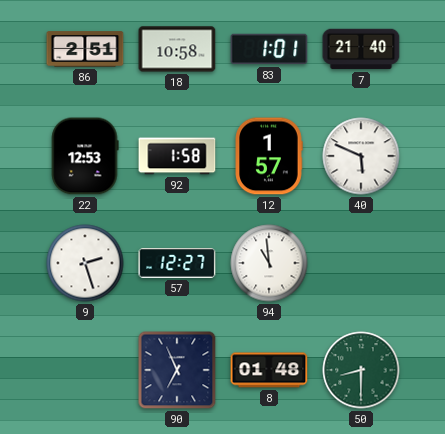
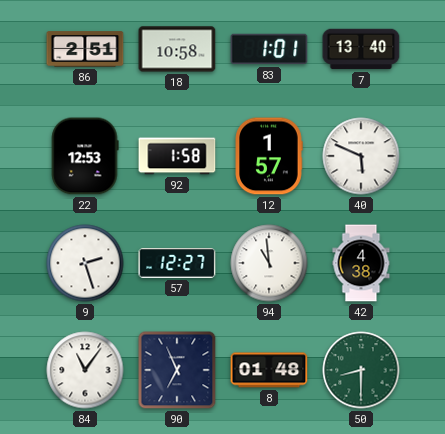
7: 21:40 -> 13:40 (361, 49)
42: none -> 4:38 (361, 263)
84: none -> 11:06 (85, 370)
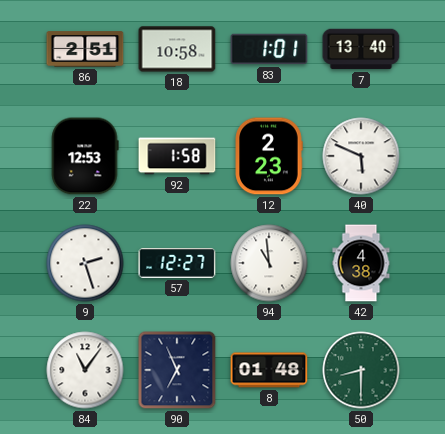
12: 1:57 -> 2:23 (269, 156)
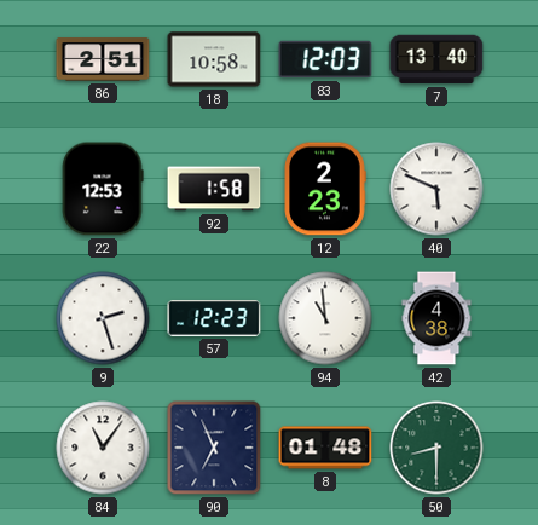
83: 1:01 -> 12:03 (325, 59)
57: 12:27 -> 12:23 (214, 318)
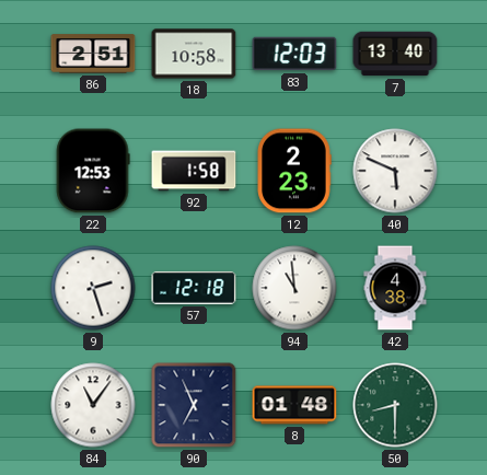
57: 12:23 -> 12:18 (194, 288)
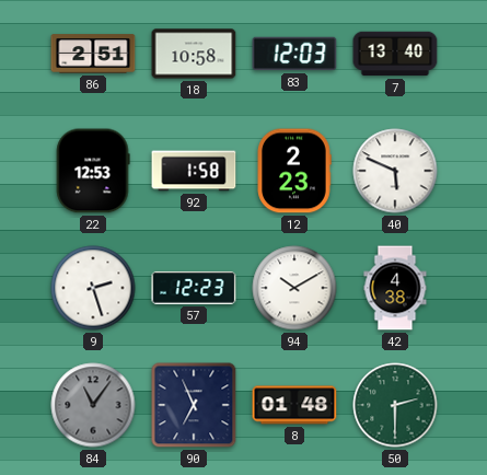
57: 12:18 -> 12:23 (194, 288)
94: 10:59 -> 10:10 (294, 288)
84 dial: white -> grey (93, 405)
50: 8:30 -> 2:30 (395, 405)
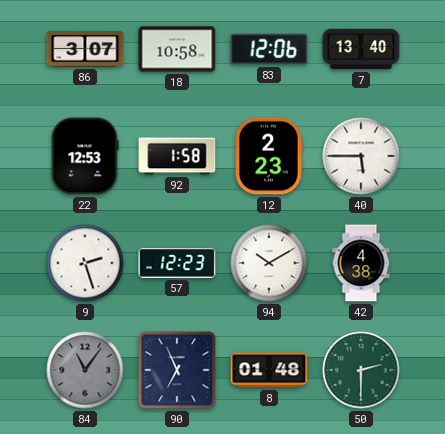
86: 2:51 -> 3:07 (85, 49)
83: 12:03 -> 12:06 (269, 49)
40: 5:49 -> 5:45 (361, 156)
